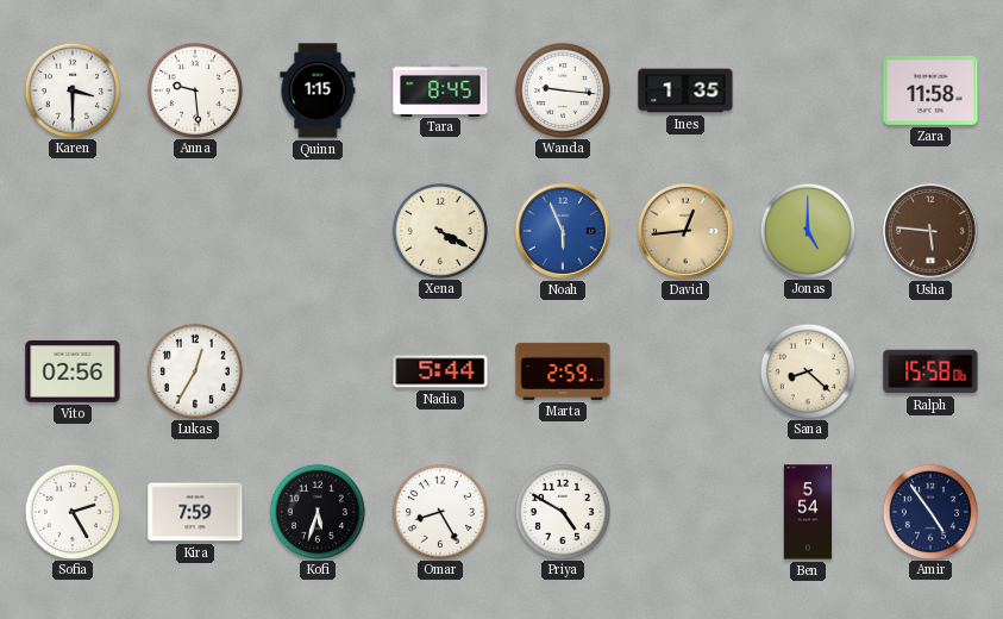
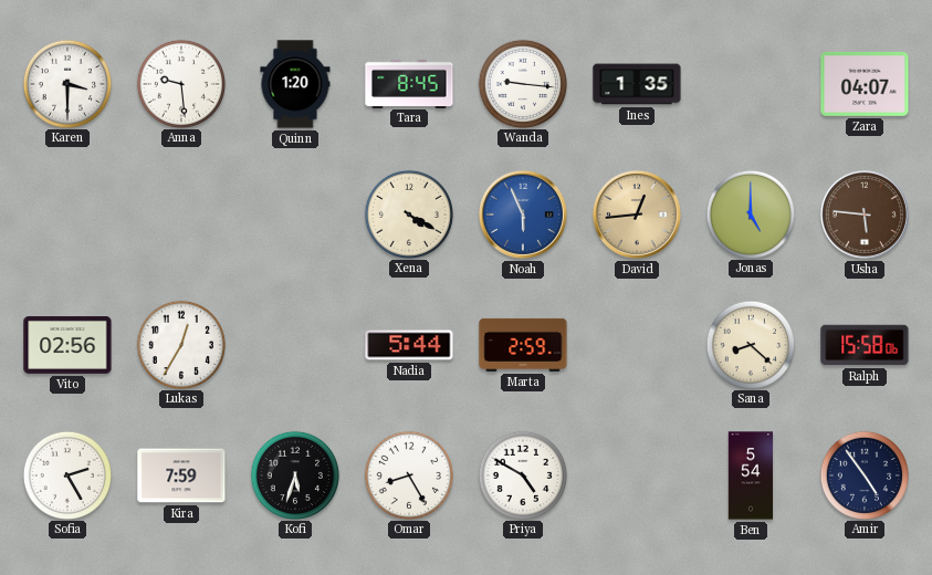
Quinn: 1:15 -> 1:20 (295, 84)
Zara: 11:58 -> 04:07 (865, 84)
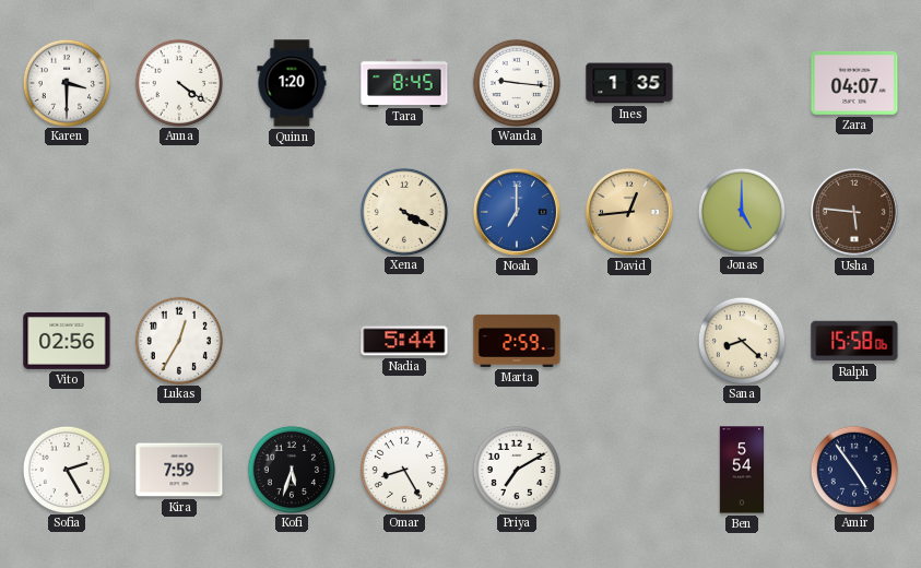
Anna: 9:29 -> 4:21 (178, 82)
Noah: 5:56 -> 7:00 (517, 212)
Priya: 4:50 -> 7:10 (516, 469)
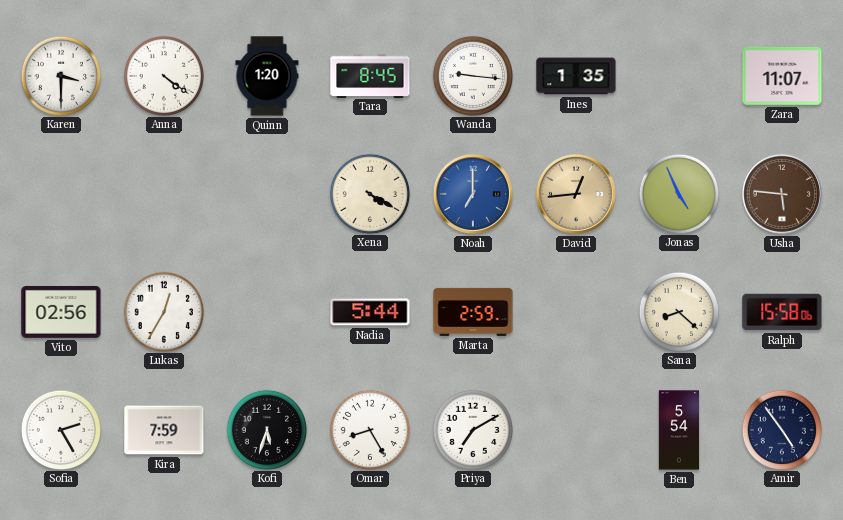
Zara: 04:07 -> 11:07 (782, 76)
Jonas: 5:00 -> 4:56 (678, 193)
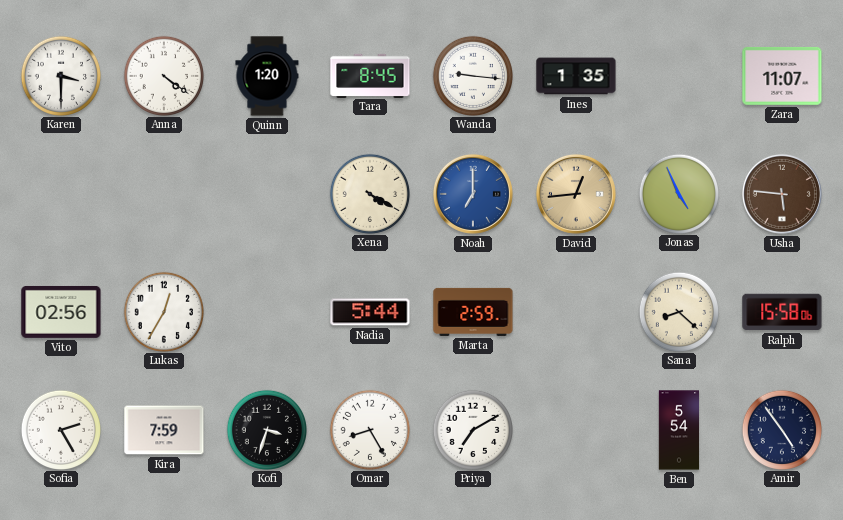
Kofi: 5:33 -> 3:33 (266, 429)
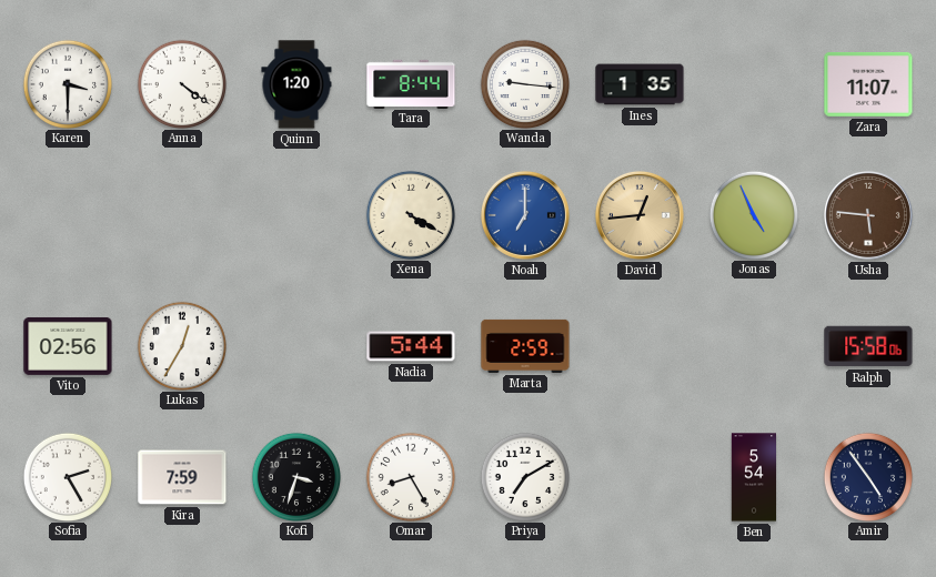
Tara: 8:45 -> 8:44 (411, 83)
Sana: 8:22 -> none (678, 311)
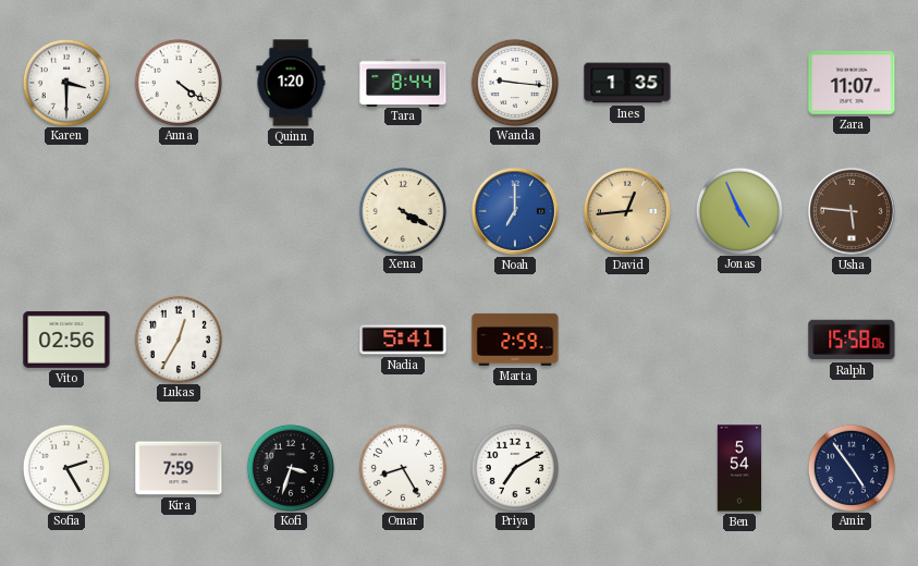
Nadia: 5:44 -> 5:41 (403, 340)
